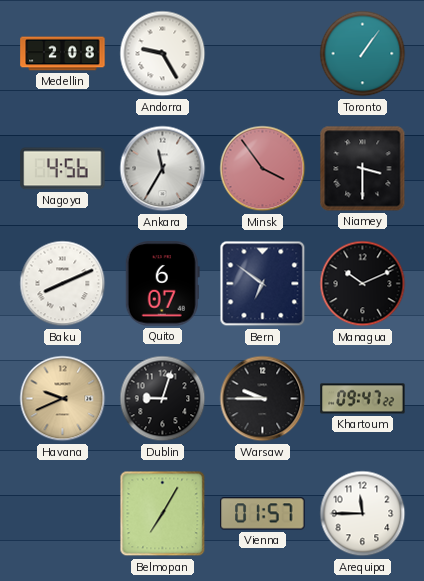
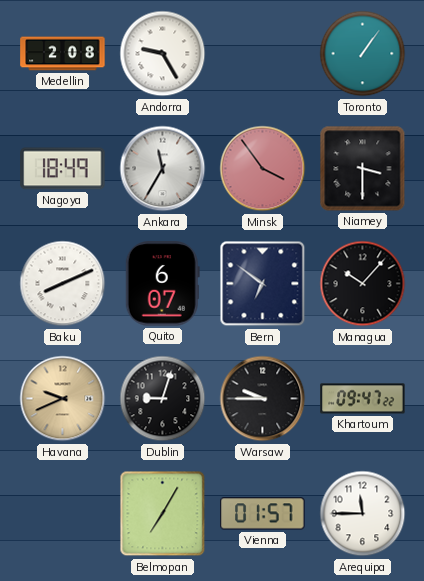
Nagoya: 4:56 -> 18:49 (63, 169)
Managua: 10:11 -> 10:07 (363, 284)
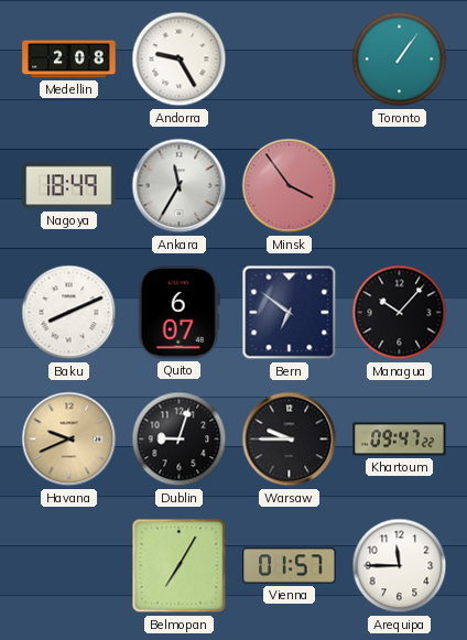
Niamey: 3:30 -> none (363, 169)
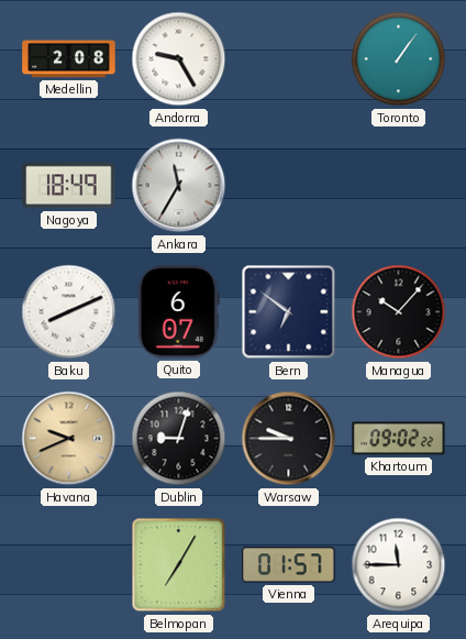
Minsk: 3:54 -> none (290, 186)
Khartoum: 09:47 -> 09:02 (399, 439)
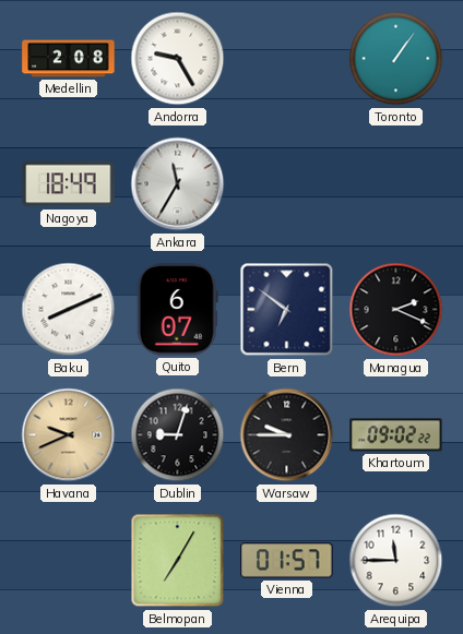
Managua: 10:07 -> 2:19 (396, 310)
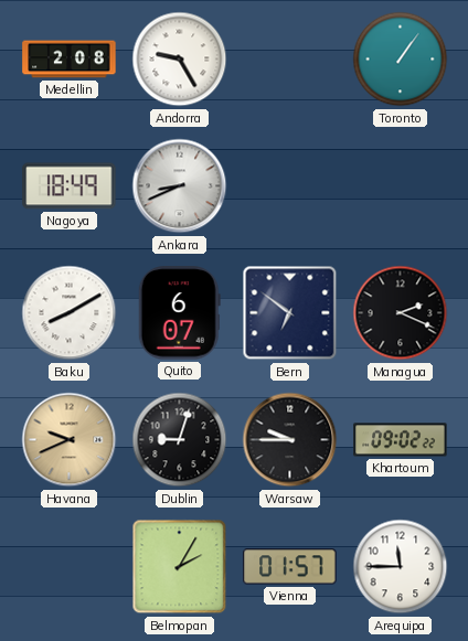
Ankara: 11:35 -> 8:41 (180, 186)
Baku: 8:11 -> 8:10 (70, 313)
Belmopan: 7:05 -> 2:05 (180, 567)
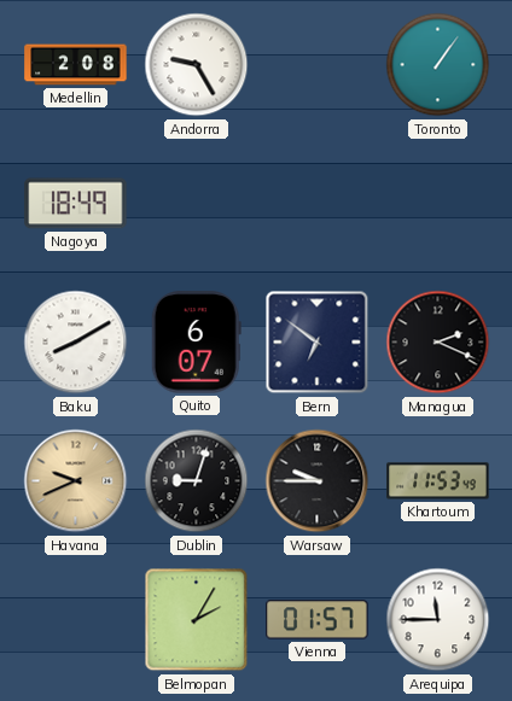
Ankara: 8:41 -> none (180, 186)
Khartoum: 09:02 -> 11:53 (438, 481)
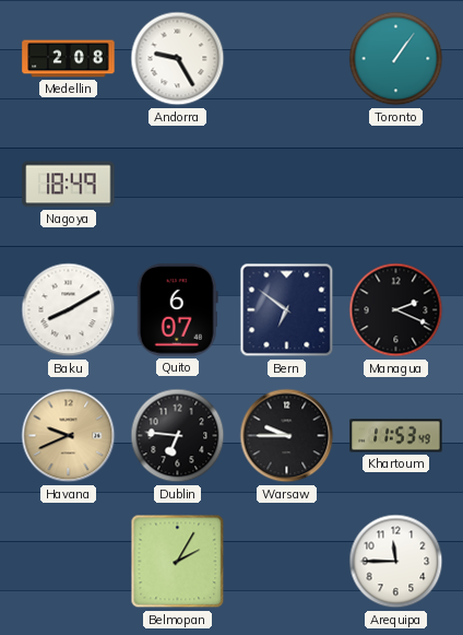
Dublin: 9:03 -> 6:46 (178, 436)
Vienna: 01:57 -> none (318, 620)
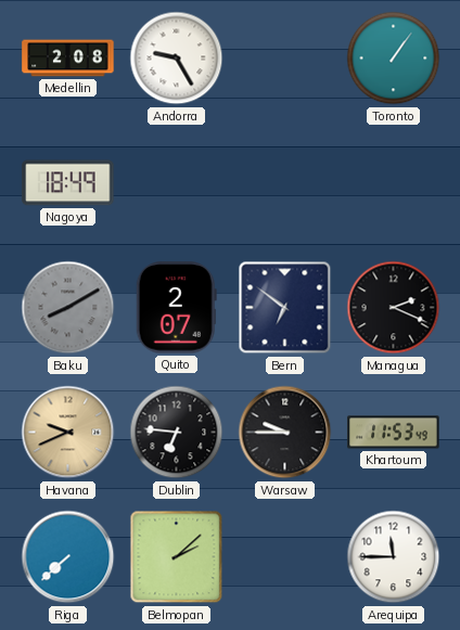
Baku dial: white -> grey (68, 308)
Quito: 6:07 -> 2:07 (176, 308)
Riga: none -> 7:38 (68, 557)
Belmopan: 2:05 -> 2:08 (177, 557)
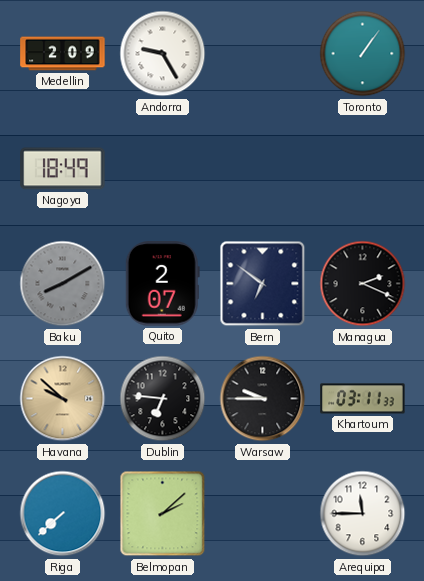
Medellin: 2:08 -> 2:09 (63, 54)
Havana: 9:41 -> 9:52 (63, 399)
Khartoum: 11:53 -> 03:11 (363, 399)
